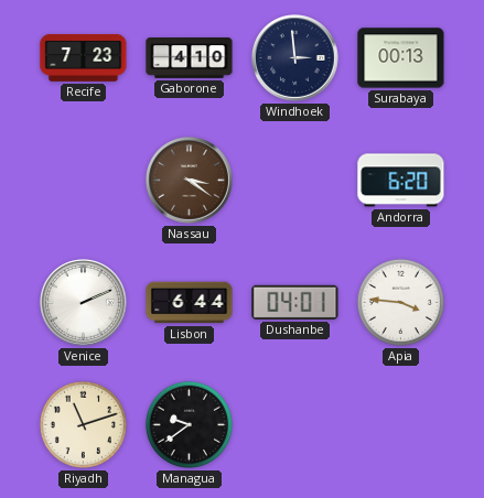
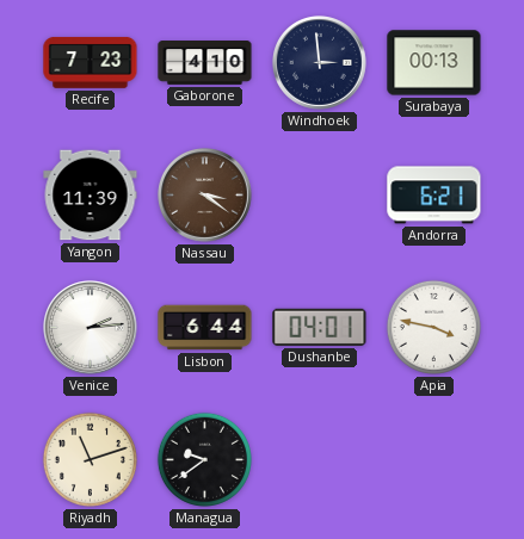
Yangon: none -> 11:39 (91, 196)
Andorra: 6:20 -> 6:21 (434, 196)
Venice: 2:11 -> 2:14 (91, 328)
Apia: 3:46 -> 3:47 (433, 327)
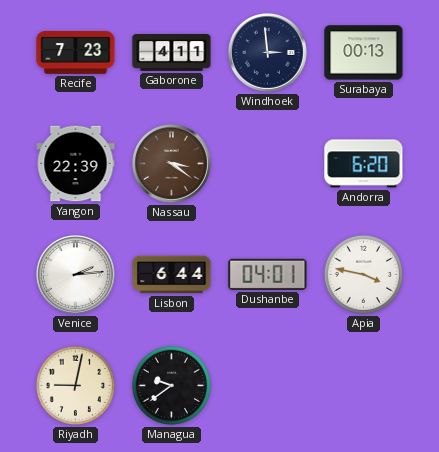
Gaborone: 4:10 -> 4:11 (172, 53)
Yangon: 11:39 -> 22:39 (76, 164)
Andorra: 6:21 -> 6:20 (364, 164)
Riyadh: 11:12 -> 9:02 (75, 385)
